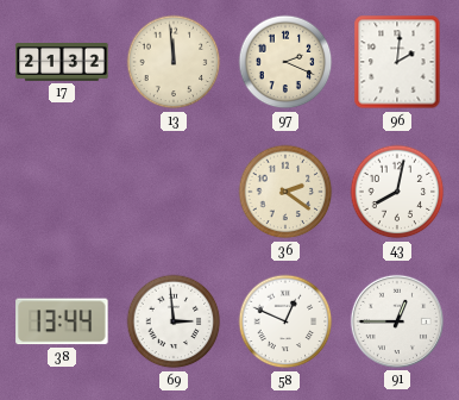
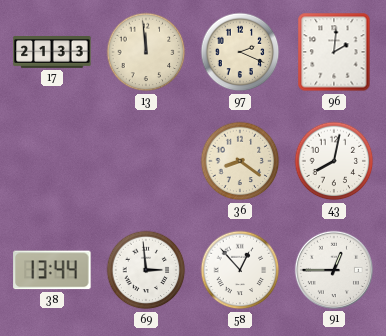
17: 21:32 -> 21:33 (52, 53)
36: 2:21 -> 8:21 (240, 161)
58: 12:49 -> 12:53 (240, 270)
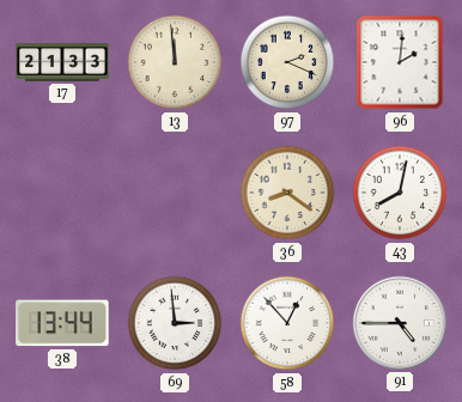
91: 12:45 -> 4:45 (400, 323)
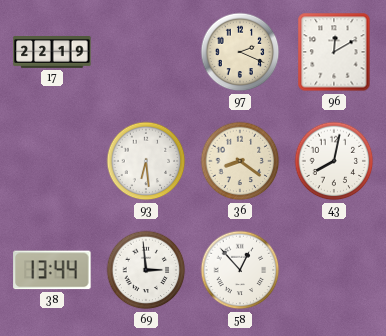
17: 21:33 -> 22:19 (52, 53)
13: 11:59 -> none (175, 62)
96: 2:01 -> 12:10 (334, 52)
93: none -> 6:29 (146, 161)
91: 4:45 -> none (400, 323)
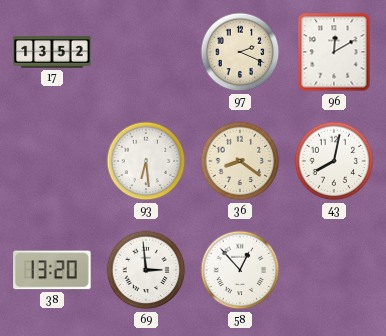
17: 22:19 -> 13:52 (52, 53)
38: 13:44 -> 13:20 (52, 270)
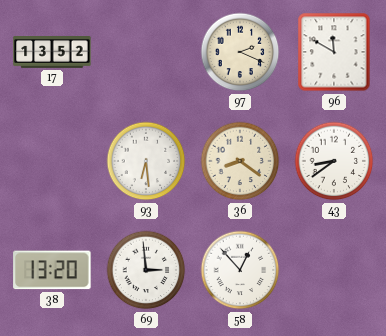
96: 12:10 -> 11:50 (334, 52)
43: 8:02 -> 8:39 (334, 161)
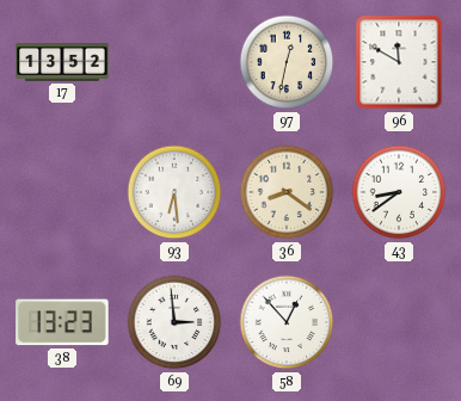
97: 2:19 -> 12:32 (287, 62)
38: 13:20 -> 13:23 (62, 322)
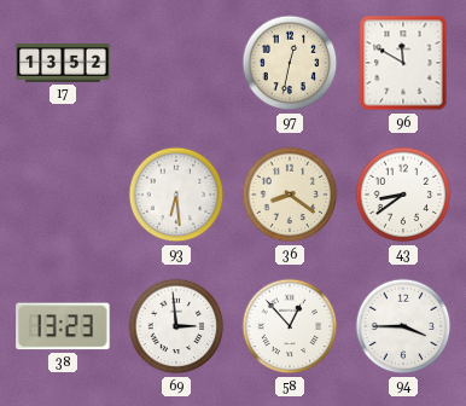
94: none -> 3:45 (403, 326)
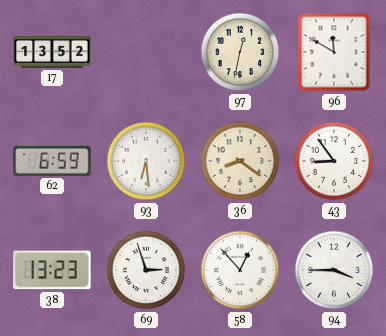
62: none -> 6:59 (52, 161)
43: 8:39 -> 8:54 (334, 161)
69: 2:59 -> 2:57 (146, 270)
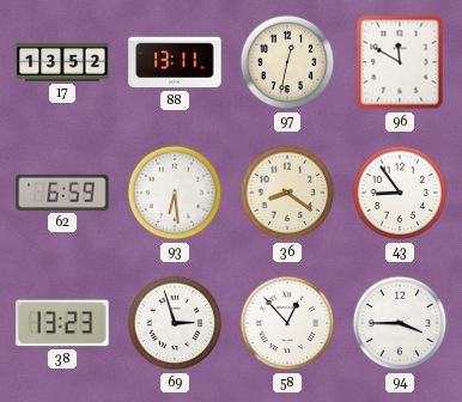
88: none -> 13:11 (175, 62)
